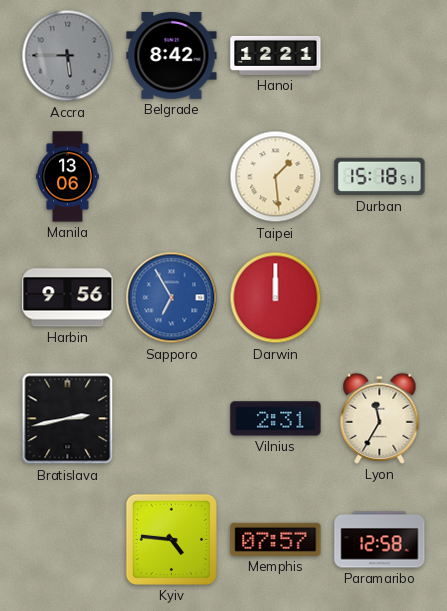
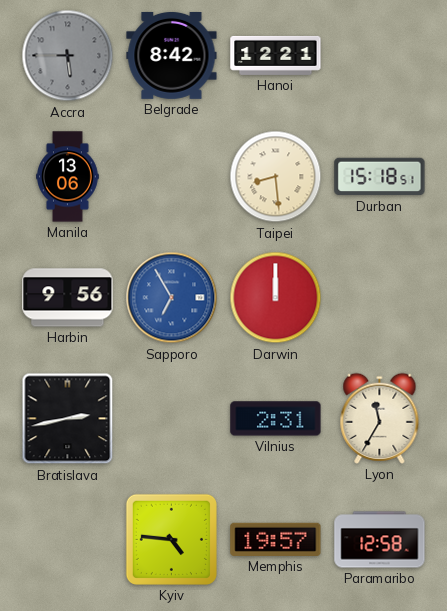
Taipei: 1:29 -> 8:29 (276, 177)
Memphis: 07:57 -> 19:57 (276, 539)
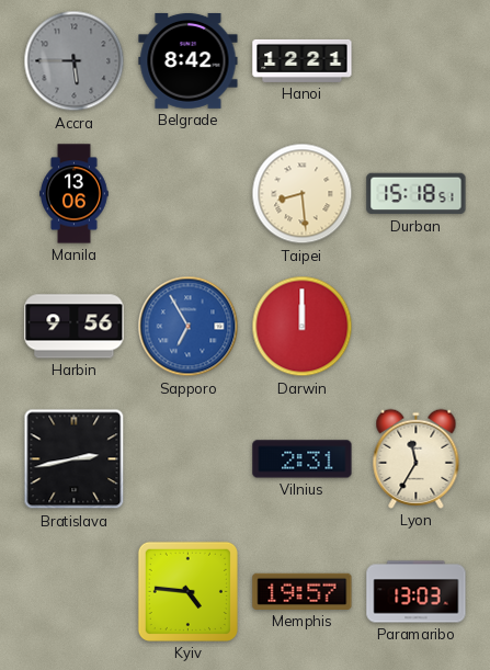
Paramaribo: 12:58 -> 13:03 (417, 592)
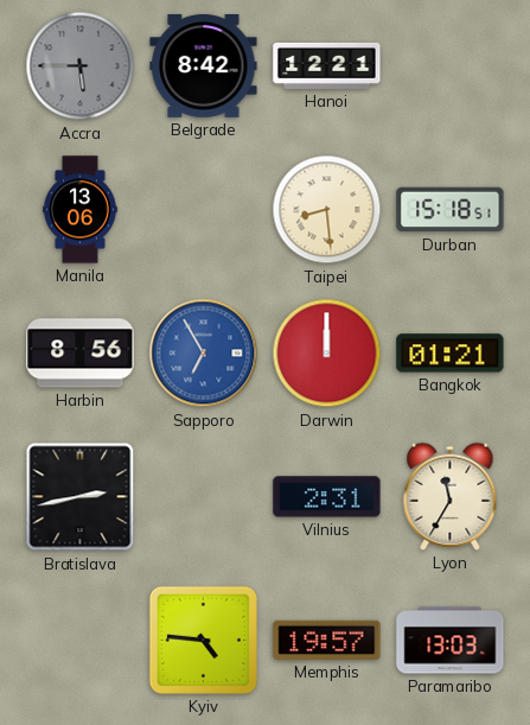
Harbin: 9:56 -> 8:56 (81, 354)
Bangkok: none -> 01:21 (451, 354)
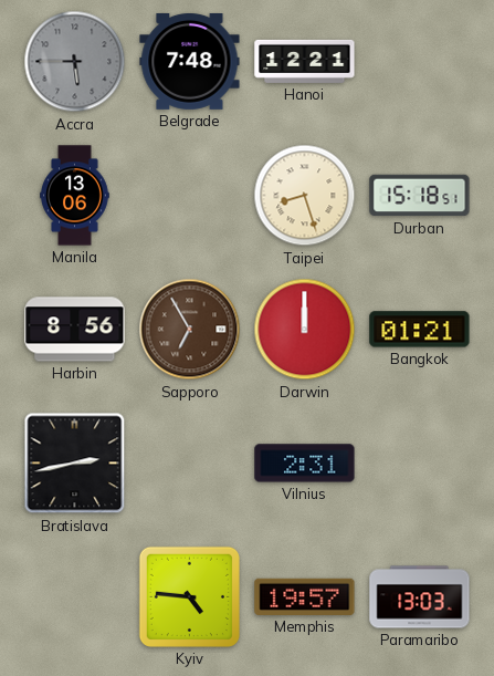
Belgrade: 8:42 -> 7:48 (190, 61)
Taipei: 8:29 -> 8:27 (305, 196)
Sapporo dial: blue -> brown (190, 330)
Lyon: 11:35 -> none (451, 496)
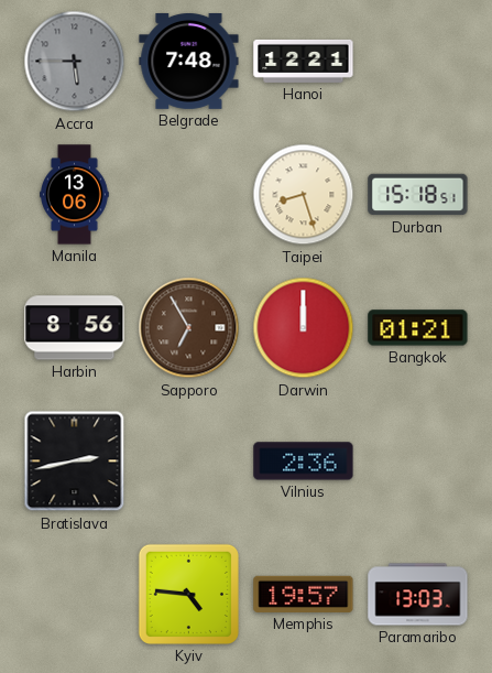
Vilnius: 2:31 -> 2:36 (304, 462)
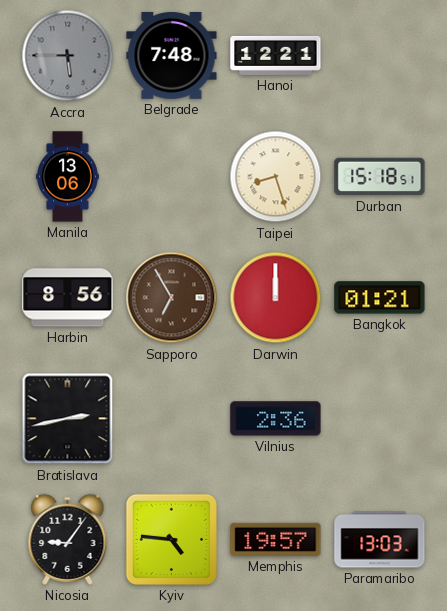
Nicosia: none -> 9:06 (68, 539)
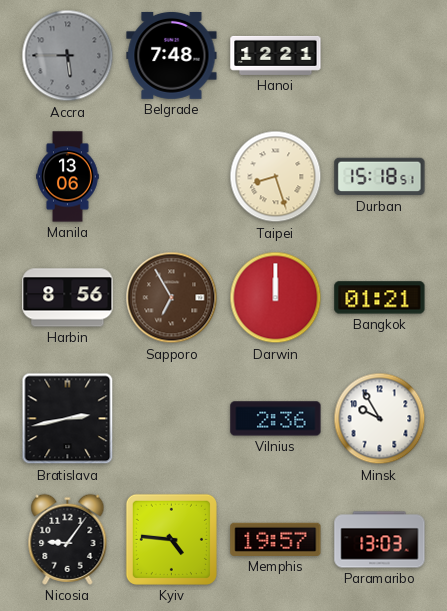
Minsk: none -> 9:55 (380, 419)
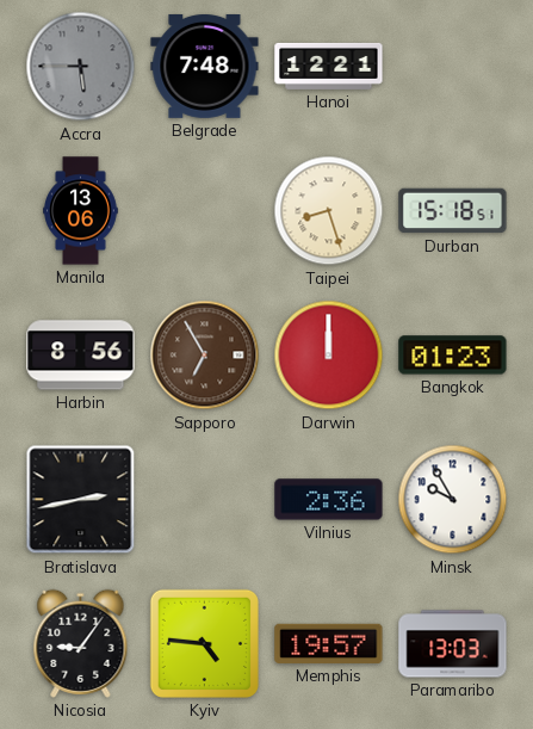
Bangkok: 01:21 -> 01:23 (453, 356)
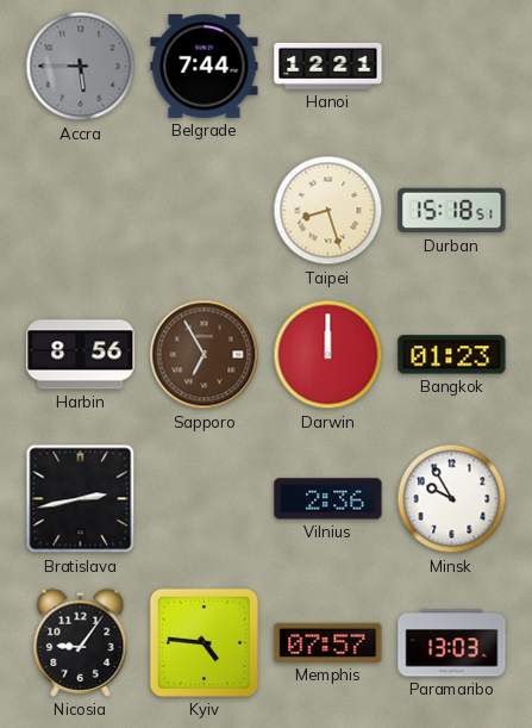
Belgrade: 7:48 -> 7:44 (205, 66)
Manila: 13:06 -> none (81, 211)
Memphis: 19:57 -> 07:57 (328, 642)
